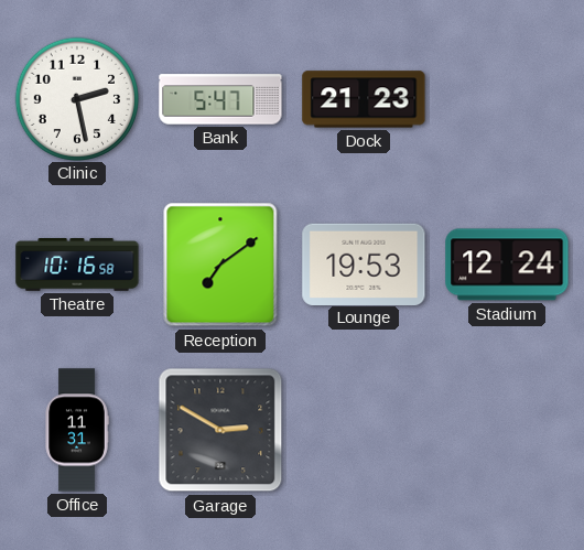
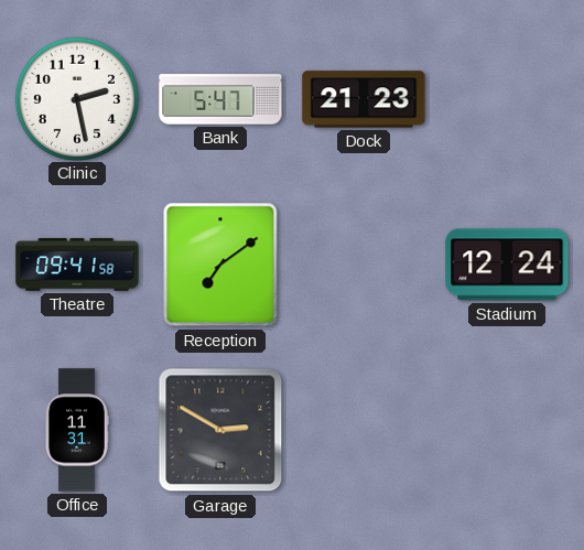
Theatre: 10:16 -> 09:41 (77, 266)
Lounge: 19:53 -> none (364, 263)
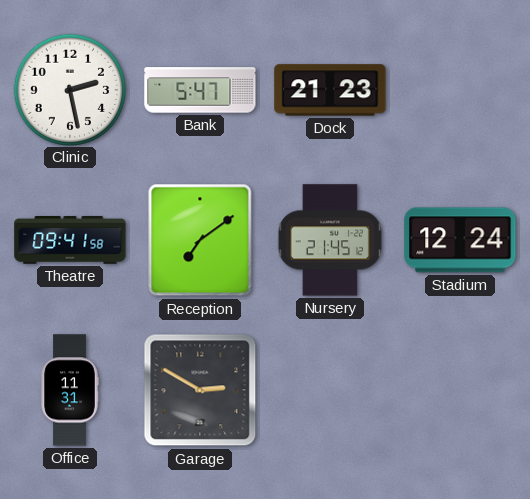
Nursery: none -> 21:45 (330, 240)
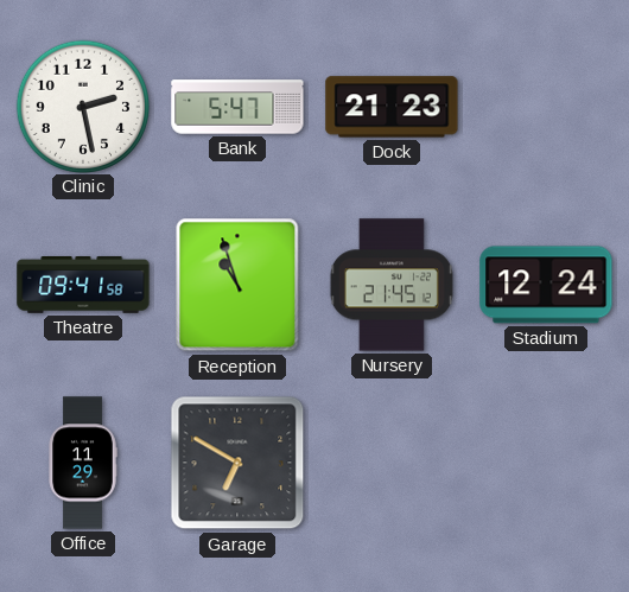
Reception: 7:09 -> 10:57 (237, 285)
Office: 11:31 -> 11:29 (83, 463)
Garage: 2:50 -> 6:50 (237, 463)
